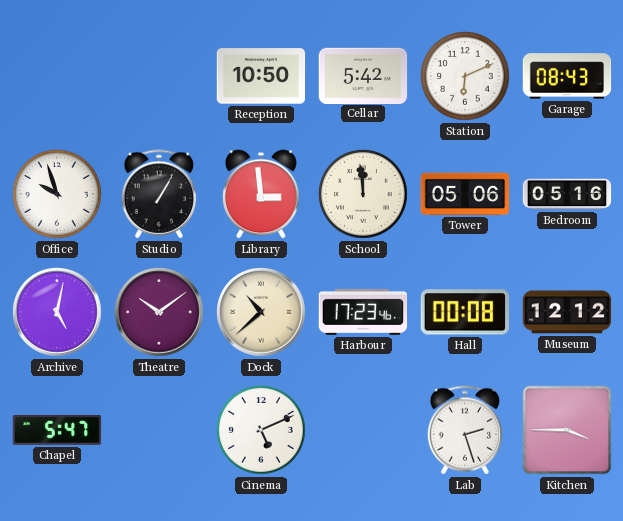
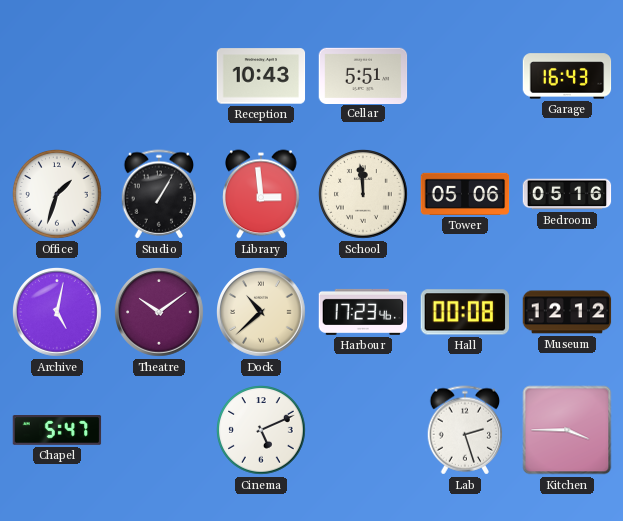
Reception: 10:50 -> 10:43 (261, 76)
Cellar: 5:42 -> 5:51 (363, 75)
Station: 6:11 -> none (466, 77)
Garage: 08:43 -> 16:43 (567, 76)
Office: 9:57 -> 1:33 (58, 195)
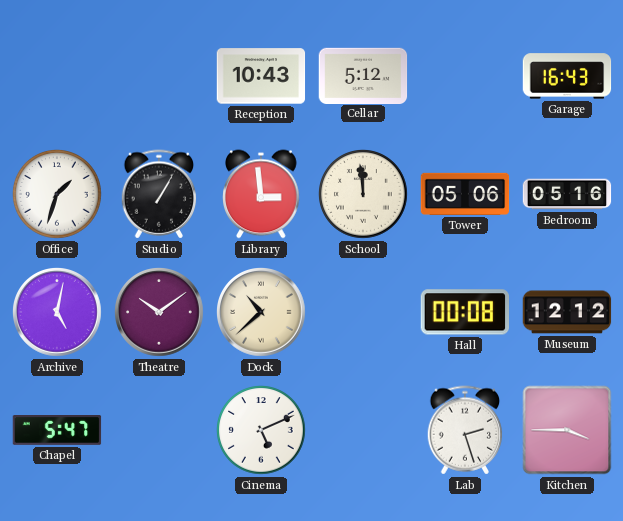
Cellar: 5:51 -> 5:12 (363, 75)
Harbour: 17:23 -> none (363, 312)
